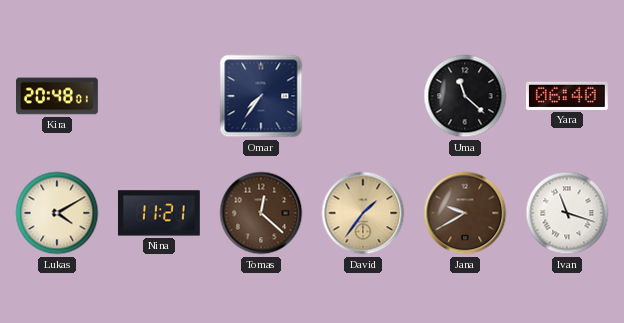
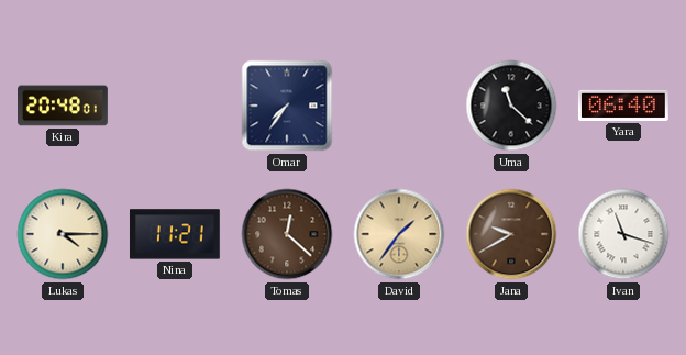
Lukas: 4:10 -> 4:15 (63, 234)
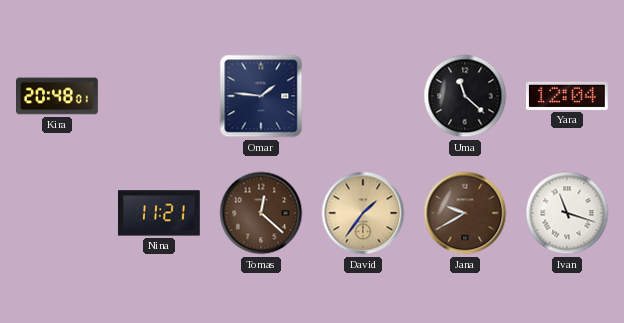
Omar: 7:36 -> 1:46 (261, 96)
Yara: 06:40 -> 12:04 (567, 96)
Lukas: 4:15 -> none (63, 234)
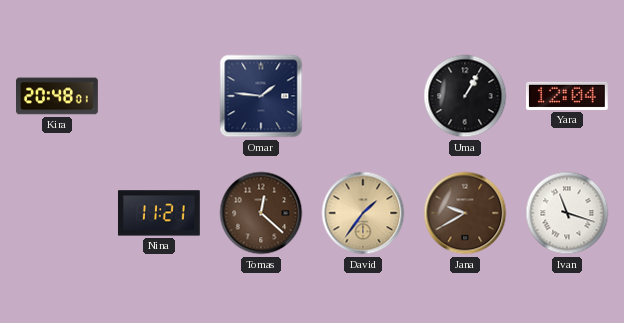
Uma: 11:22 -> 1:05 (465, 96)
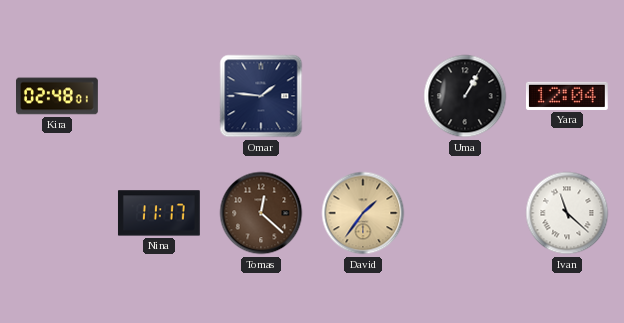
Kira: 20:48 -> 02:48 (58, 96)
Nina: 11:21 -> 11:17 (159, 213)
Jana: 9:40 -> none (465, 213)
Ivan: 11:18 -> 11:22 (567, 213)
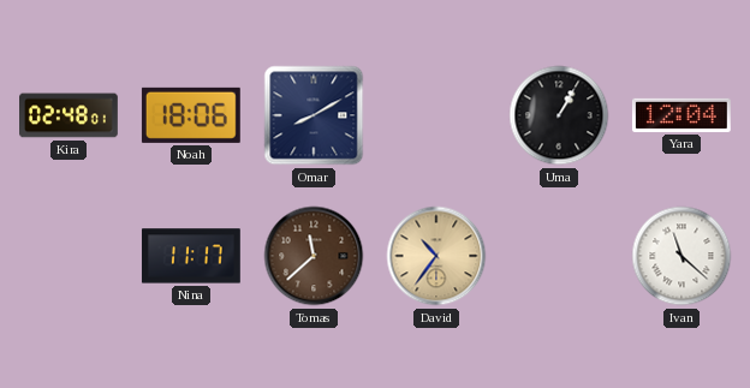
Noah: none -> 18:06 (191, 115)
Omar: 1:46 -> 8:10 (314, 115)
Tomas: 12:22 -> 11:38 (314, 256)
David: 1:36 -> 10:36 (436, 256)
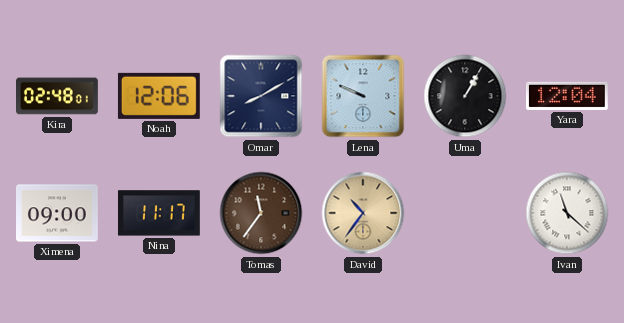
Noah: 18:06 -> 12:06 (159, 96)
Lena: none -> 9:49 (363, 96)
Ximena: none -> 09:00 (58, 213)
Tomas: 11:38 -> 11:36 (261, 213)
